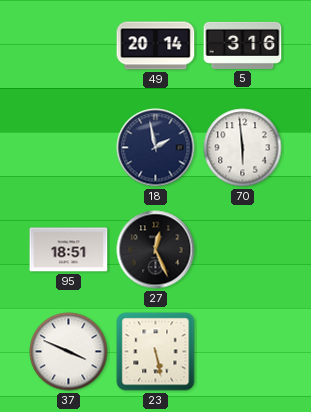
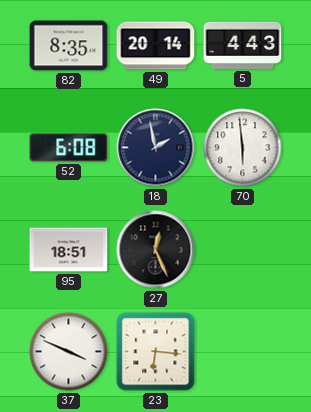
82: none -> 8:35 (69, 46)
5: 3:16 -> 4:43 (243, 45)
52: none -> 6:08 (69, 148)
23: 5:28 -> 6:16 (156, 352)
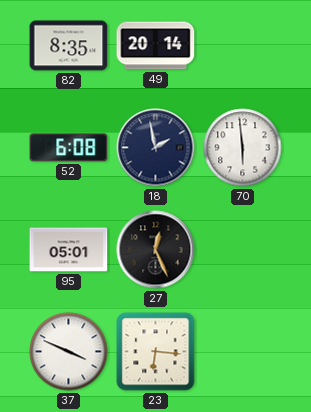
5: 4:43 -> none (243, 45)
95: 18:51 -> 05:01 (69, 250)
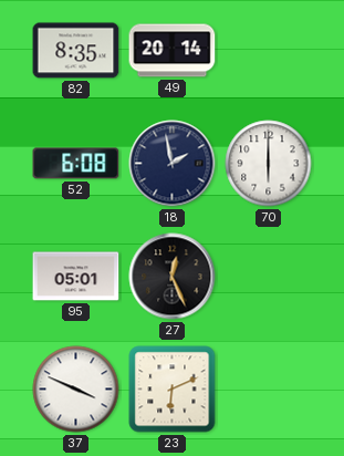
70: 5:59 -> 6:00 (269, 164)
23: 6:16 -> 6:11 (173, 390)
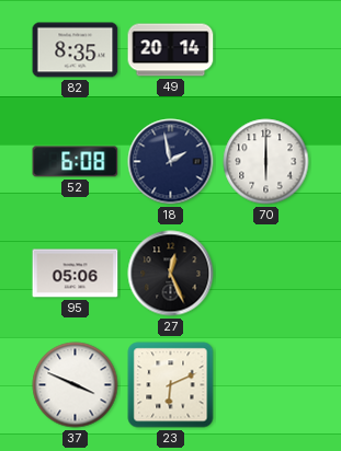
95: 05:01 -> 05:06 (76, 274)
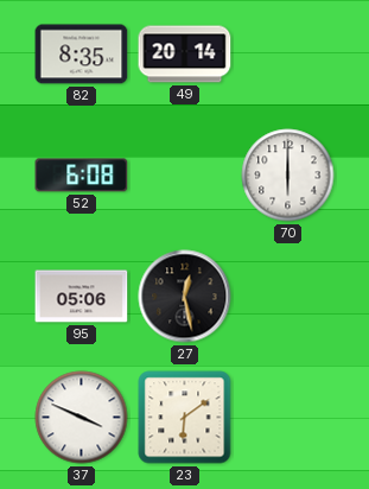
18: 1:58 -> none (171, 162)
27: 12:26 -> 12:28 (185, 297)
23: 6:11 -> 6:09 (185, 418)
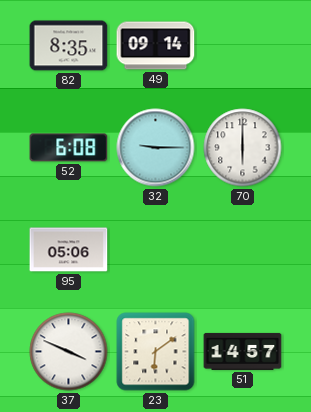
49: 20:14 -> 09:14 (156, 46)
32: none -> 9:15 (156, 148)
27: 12:28 -> none (185, 297)
51: none -> 14:57 (243, 351)
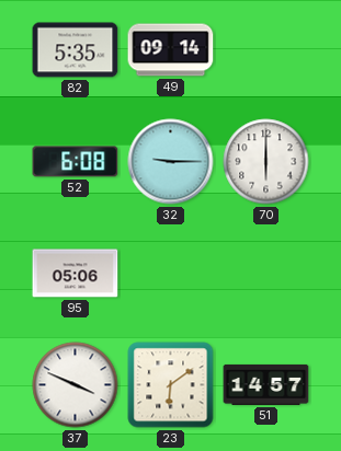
82: 8:35 -> 5:35 (76, 50)
